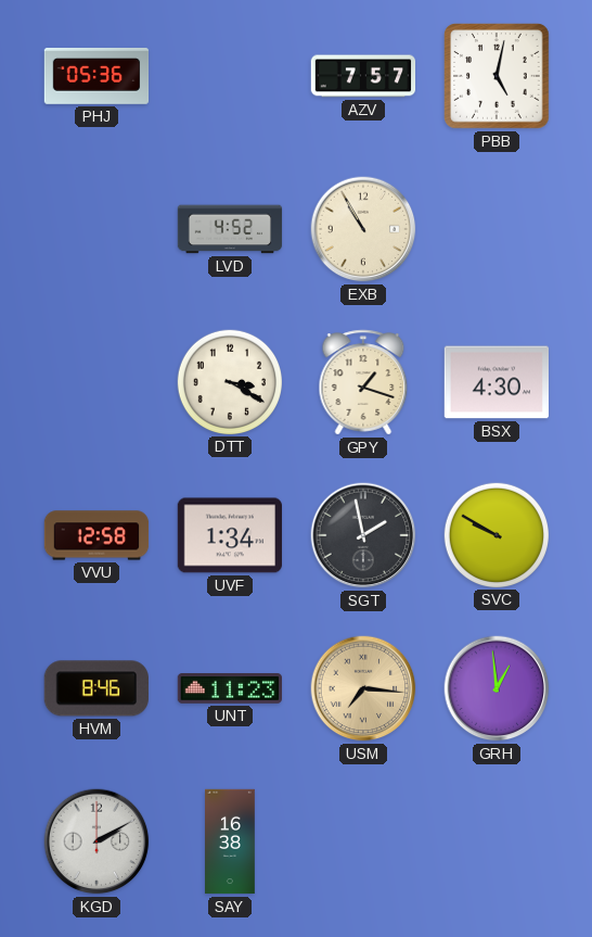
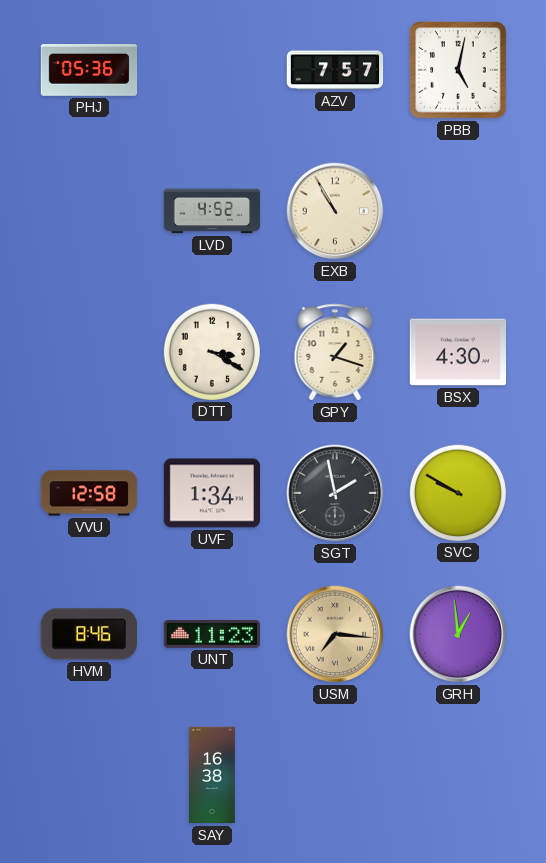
KGD: 2:10 -> none (96, 841)
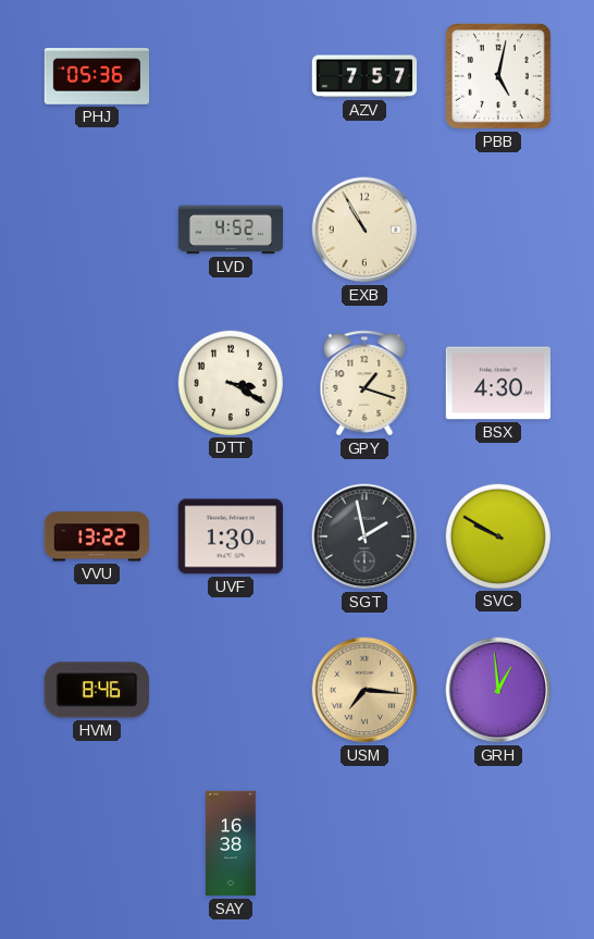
VVU: 12:58 -> 13:22 (97, 536)
UVF: 1:34 -> 1:30 (230, 536)
UNT: 11:23 -> none (211, 635)
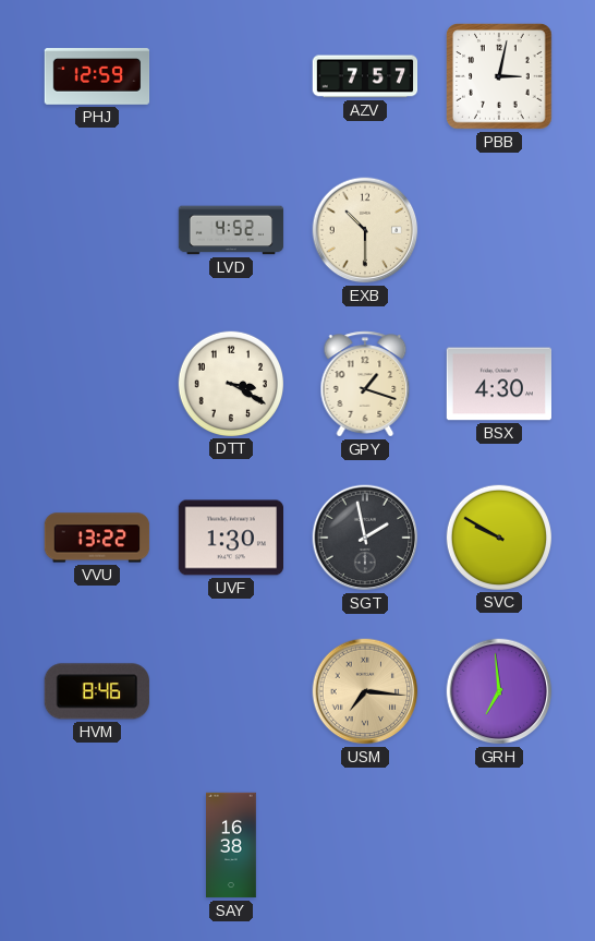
PHJ: 05:36 -> 12:59 (97, 77)
PBB: 5:02 -> 3:02 (500, 77)
EXB: 10:55 -> 10:30 (365, 230)
GRH: 12:59 -> 6:59 (499, 691)
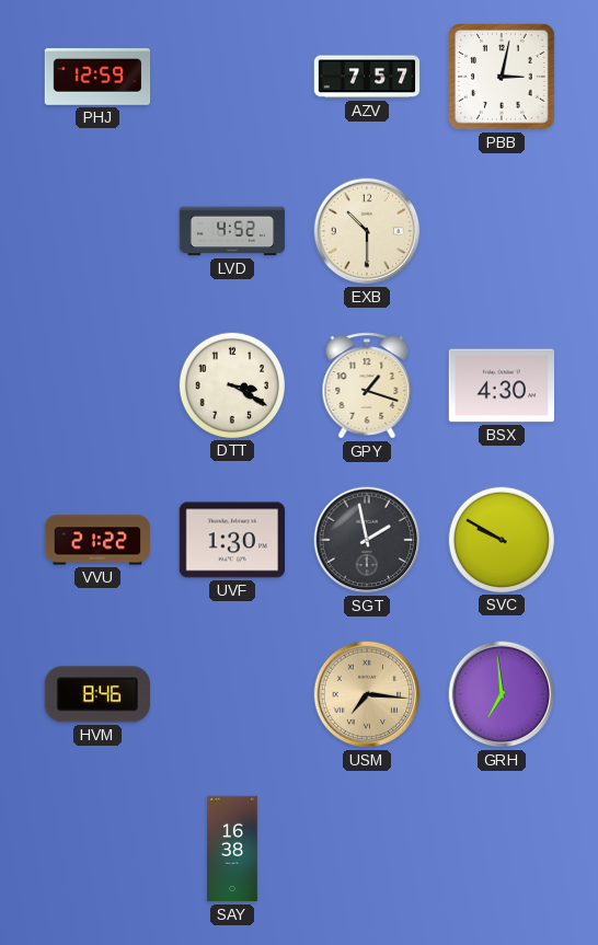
VVU: 13:22 -> 21:22 (97, 540)
